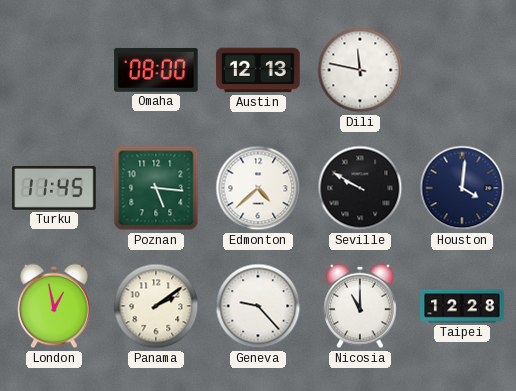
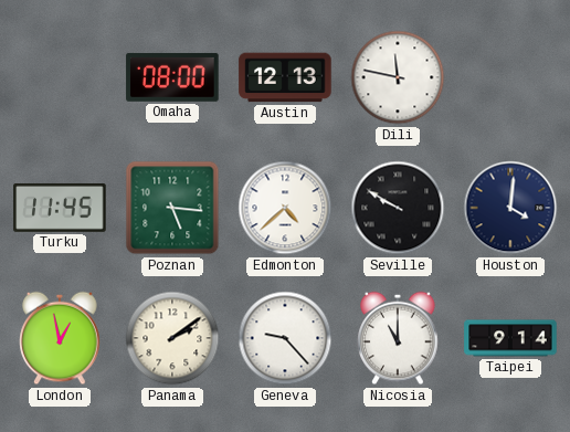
Taipei: 12:28 -> 9:14 (510, 338)
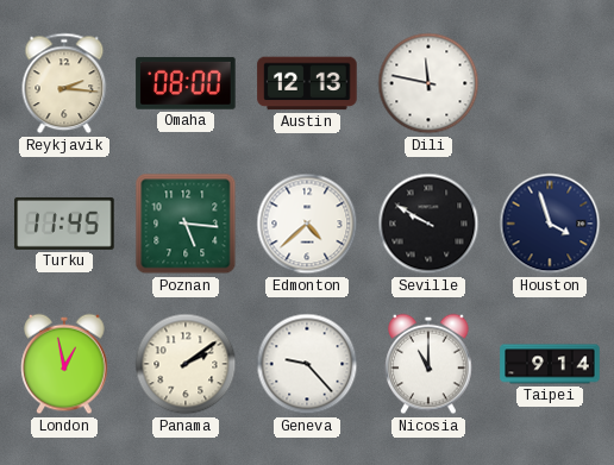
Reykjavik: none -> 2:16 (64, 83)
Houston: 4:01 -> 3:57 (550, 224)
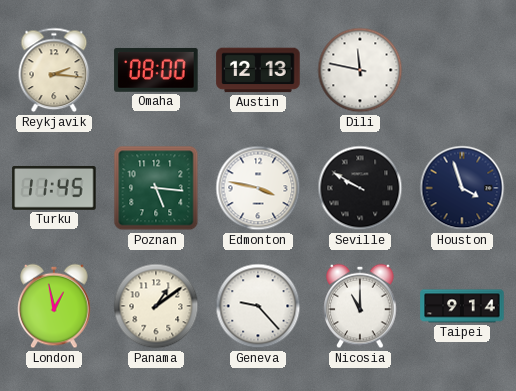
Edmonton: 4:38 -> 3:47 (258, 188)
Panama: 2:09 -> 1:09 (156, 306)
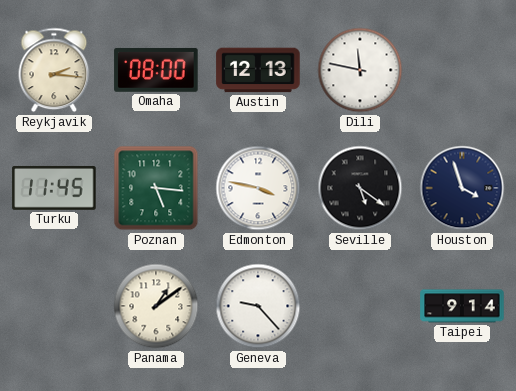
Seville: 9:50 -> 5:21 (360, 188)
London: 12:58 -> none (54, 306)
Nicosia: 11:00 -> none (360, 306)
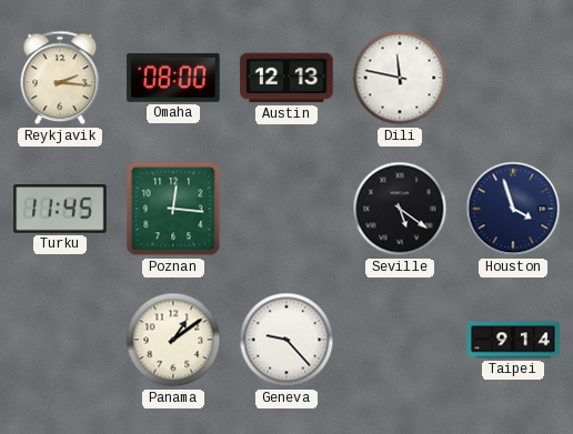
Poznan: 5:16 -> 12:16 (173, 209)
Edmonton: 3:47 -> none (258, 188)
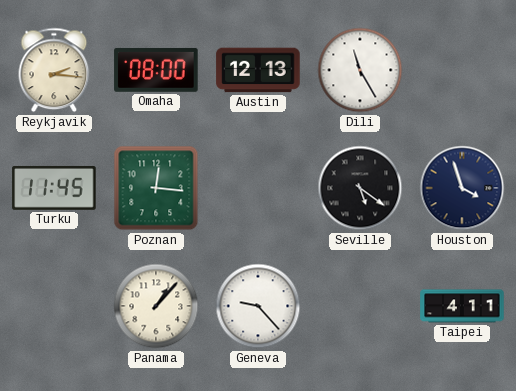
Dili: 11:47 -> 11:25 (360, 70)
Panama: 1:09 -> 1:07 (156, 306)
Taipei: 9:14 -> 4:11 (462, 306)
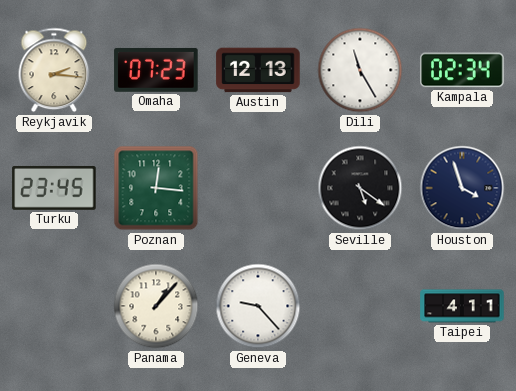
Omaha: 08:00 -> 07:23 (156, 70)
Kampala: none -> 02:34 (462, 70)
Turku: 11:45 -> 23:45 (54, 188)
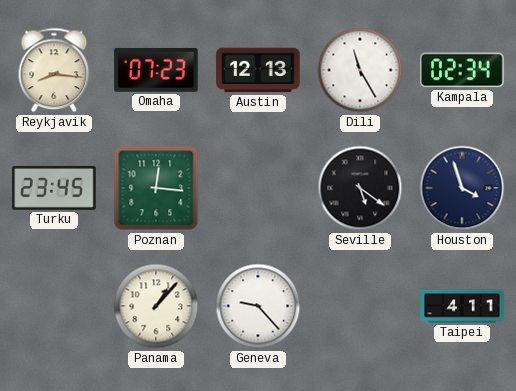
Reykjavik: 2:16 -> 8:16 (54, 70)
